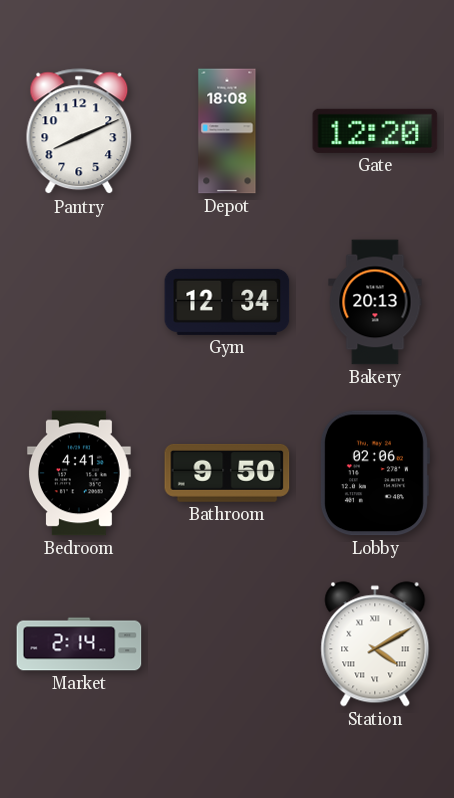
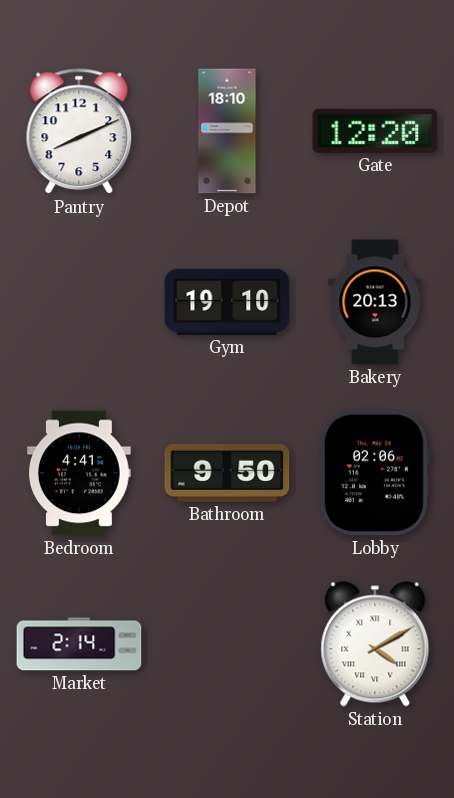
Depot: 18:08 -> 18:10 (227, 131)
Gym: 12:34 -> 19:10 (227, 302)
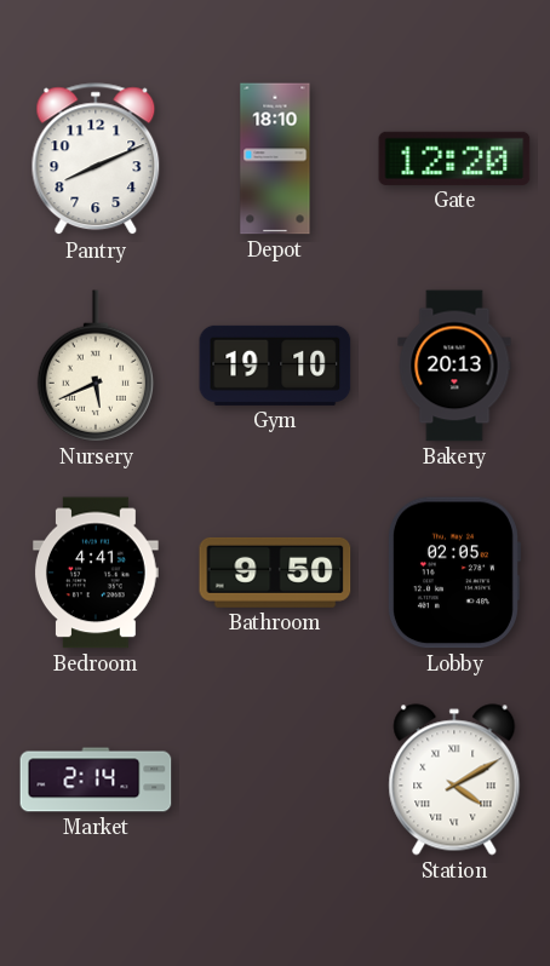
Nursery: none -> 5:41 (94, 366)
Lobby: 02:06 -> 02:05 (453, 573)
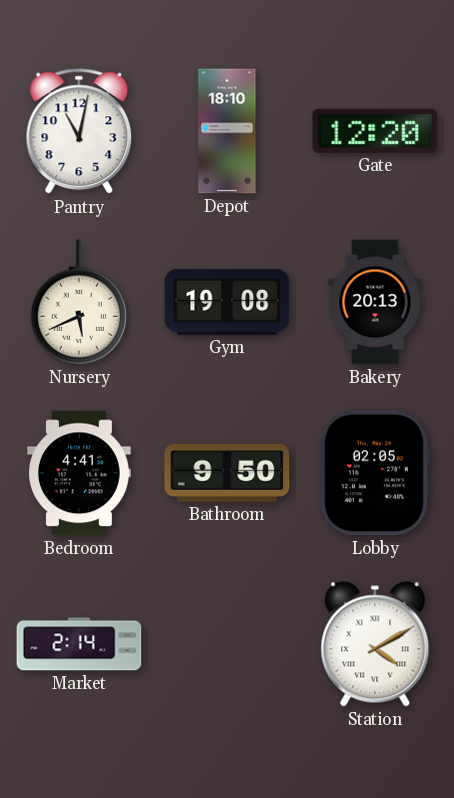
Pantry: 8:11 -> 11:02 (79, 132)
Gym: 19:10 -> 19:08 (227, 302)
